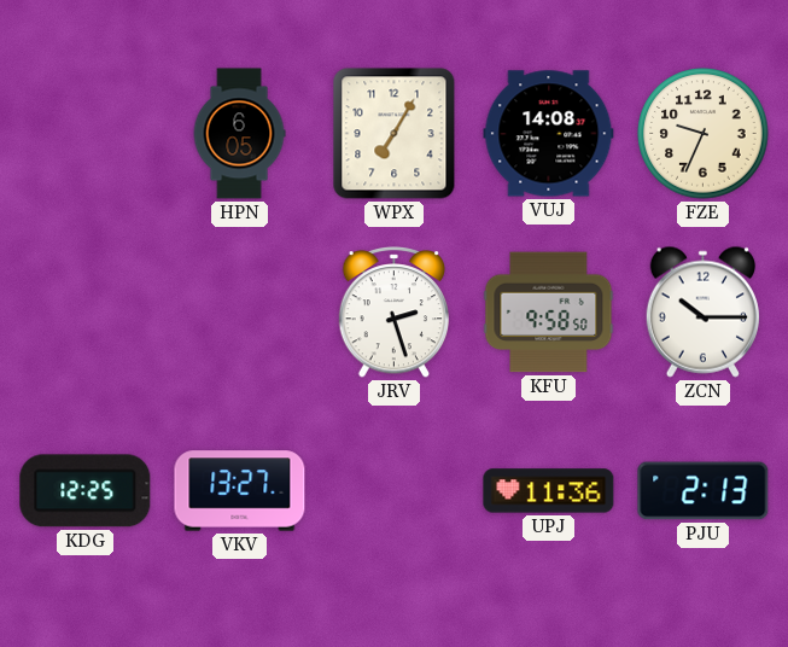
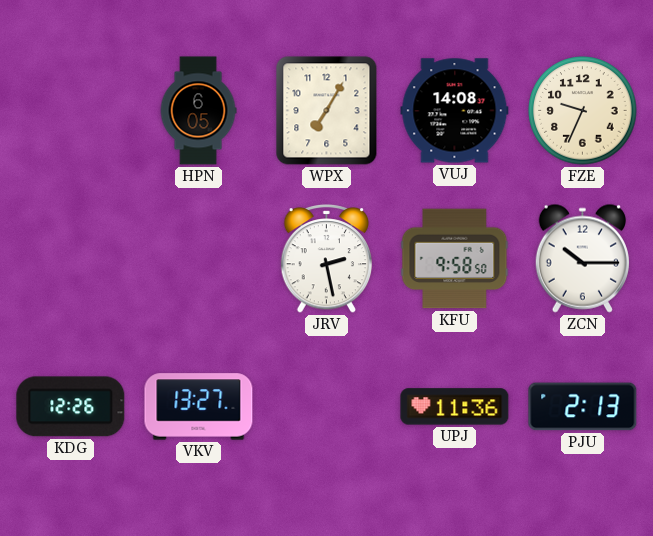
JRV: 2:27 -> 2:28 (327, 259)
KDG: 12:25 -> 12:26 (71, 407)
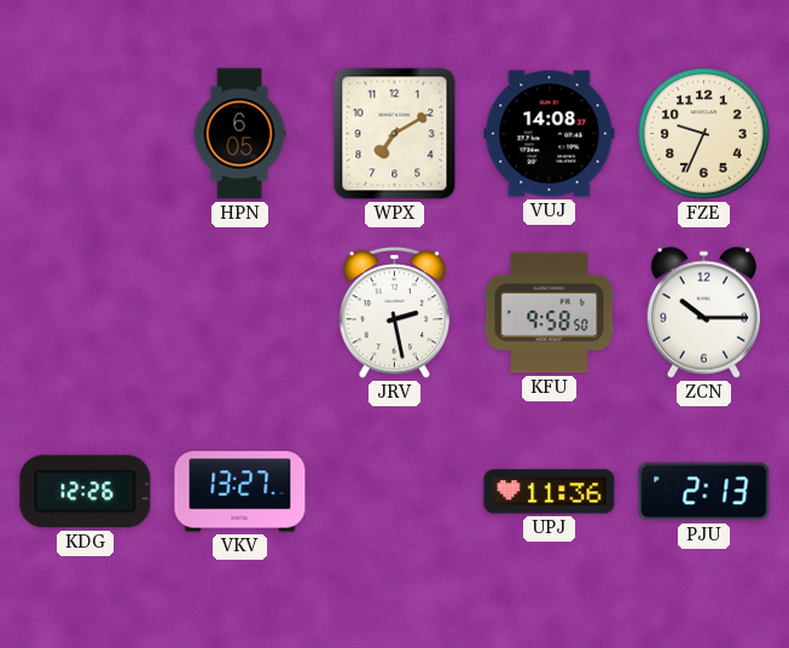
WPX: 7:05 -> 7:10 (395, 134)
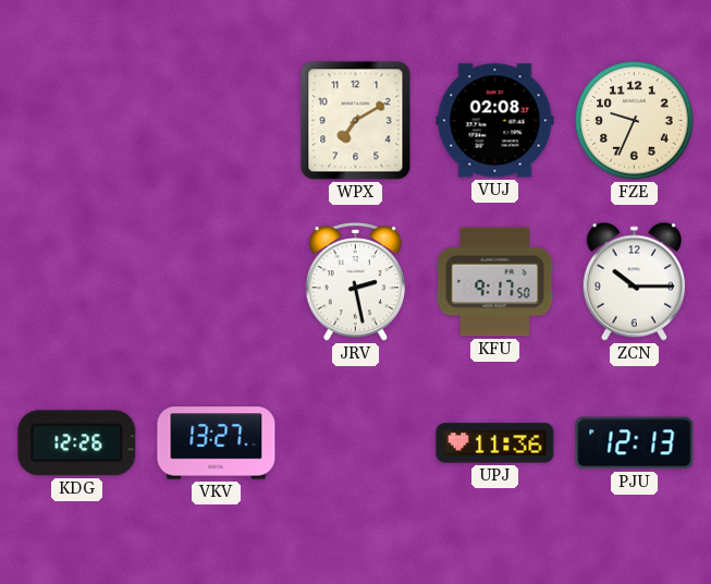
HPN: 6:05 -> none (239, 134)
VUJ: 14:08 -> 02:08 (495, 121)
KFU: 9:58 -> 9:17 (495, 282)
PJU: 2:13 -> 12:13 (635, 443)
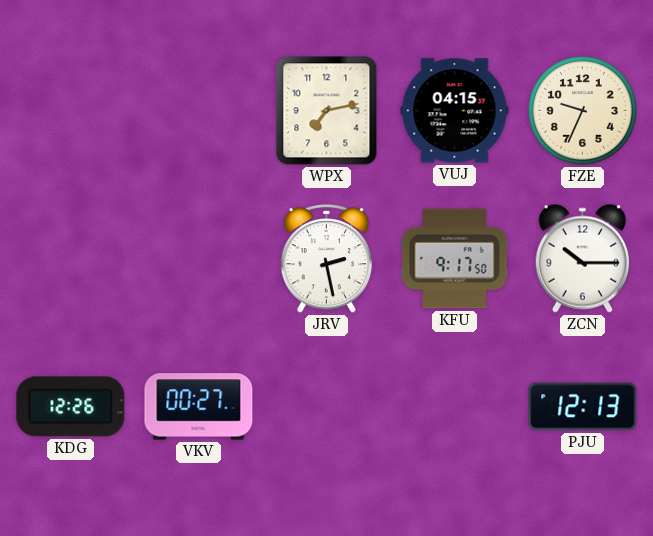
WPX: 7:10 -> 7:13 (327, 111)
VUJ: 02:08 -> 04:15 (455, 111)
VKV: 13:27 -> 00:27 (199, 407)
UPJ: 11:36 -> none (495, 443)
